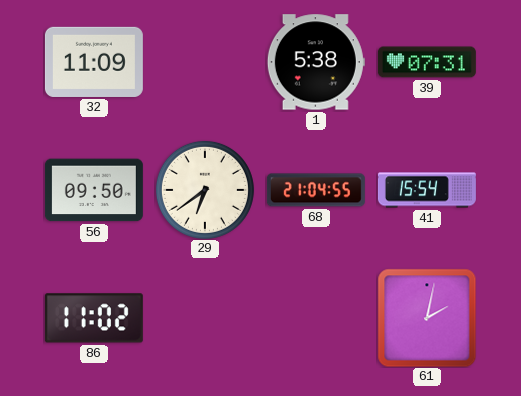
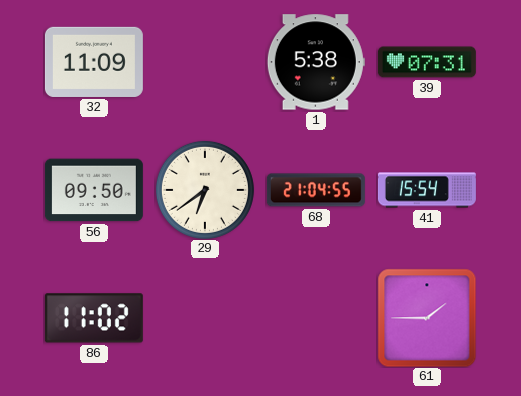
61: 2:02 -> 1:45 (427, 318)
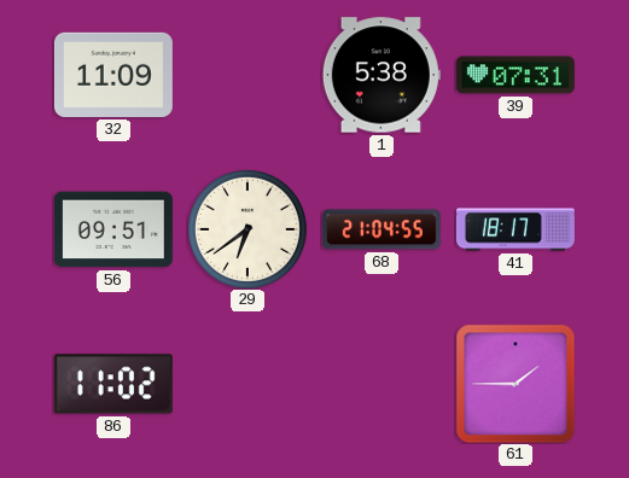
56: 09:50 -> 09:51 (113, 229)
41: 15:54 -> 18:17 (516, 229)
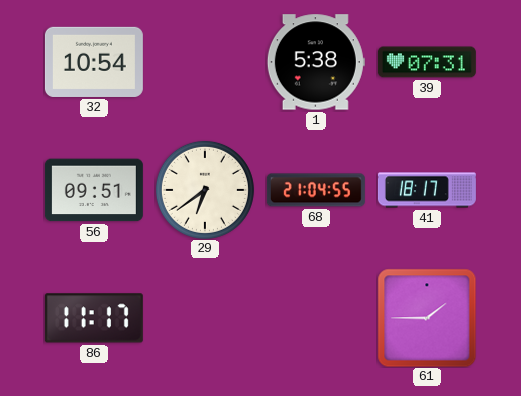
32: 11:09 -> 10:54 (94, 62)
86: 11:02 -> 11:17 (94, 318)
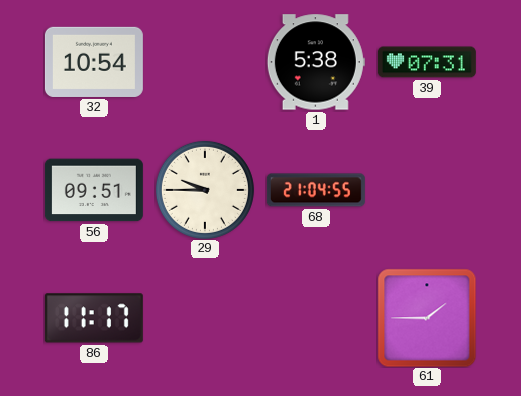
29: 6:39 -> 9:45 (205, 190)
41: 18:17 -> none (427, 190)
